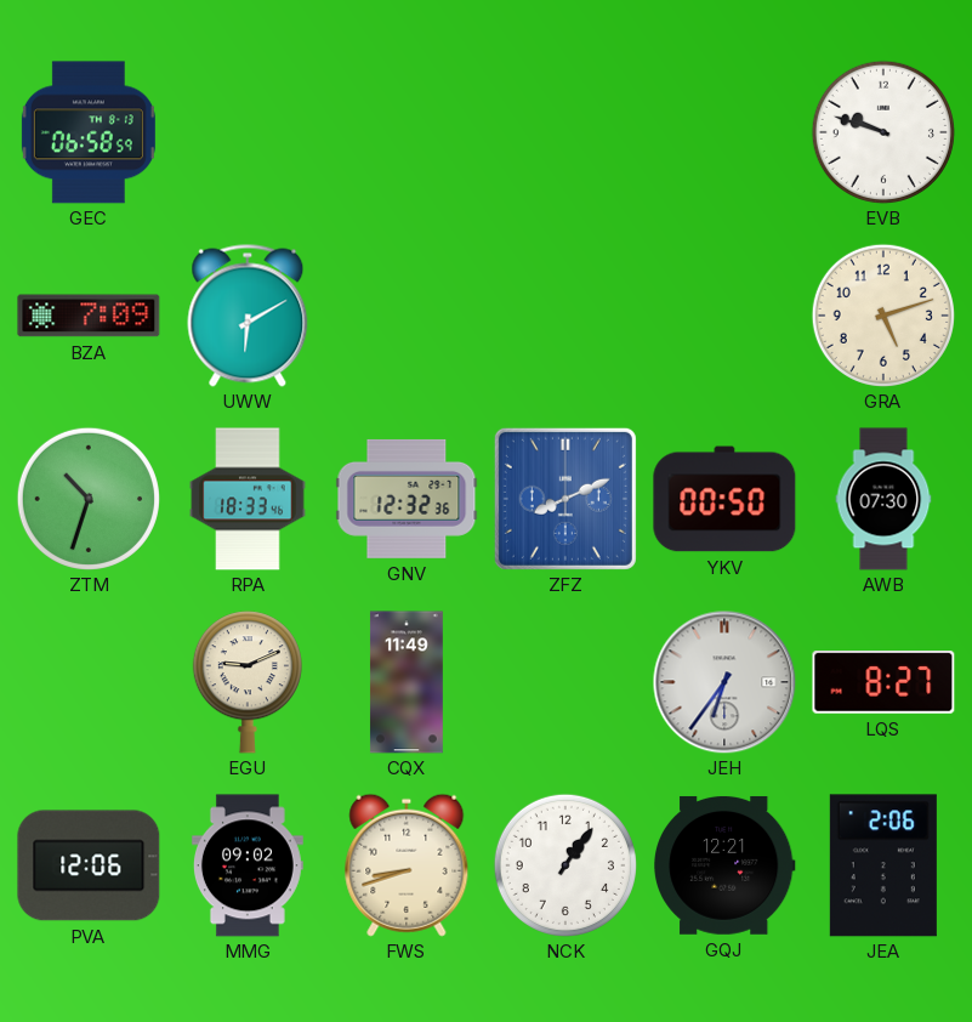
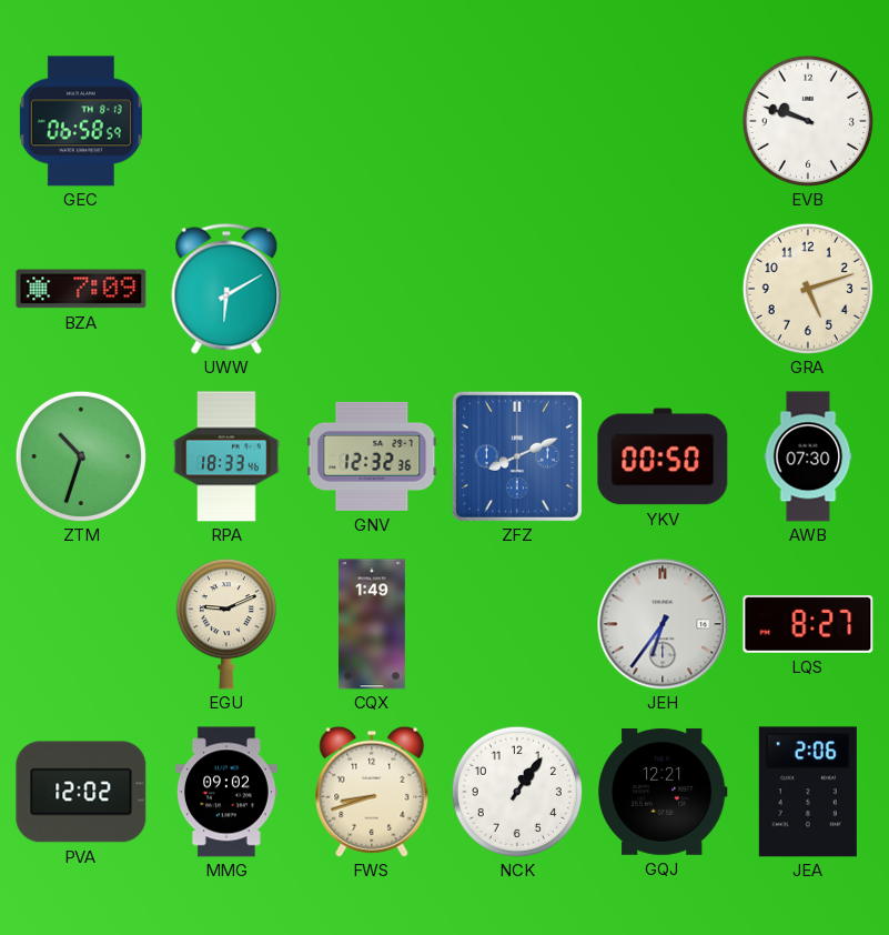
CQX: 11:49 -> 1:49 (372, 624)
PVA: 12:06 -> 12:02 (81, 792)
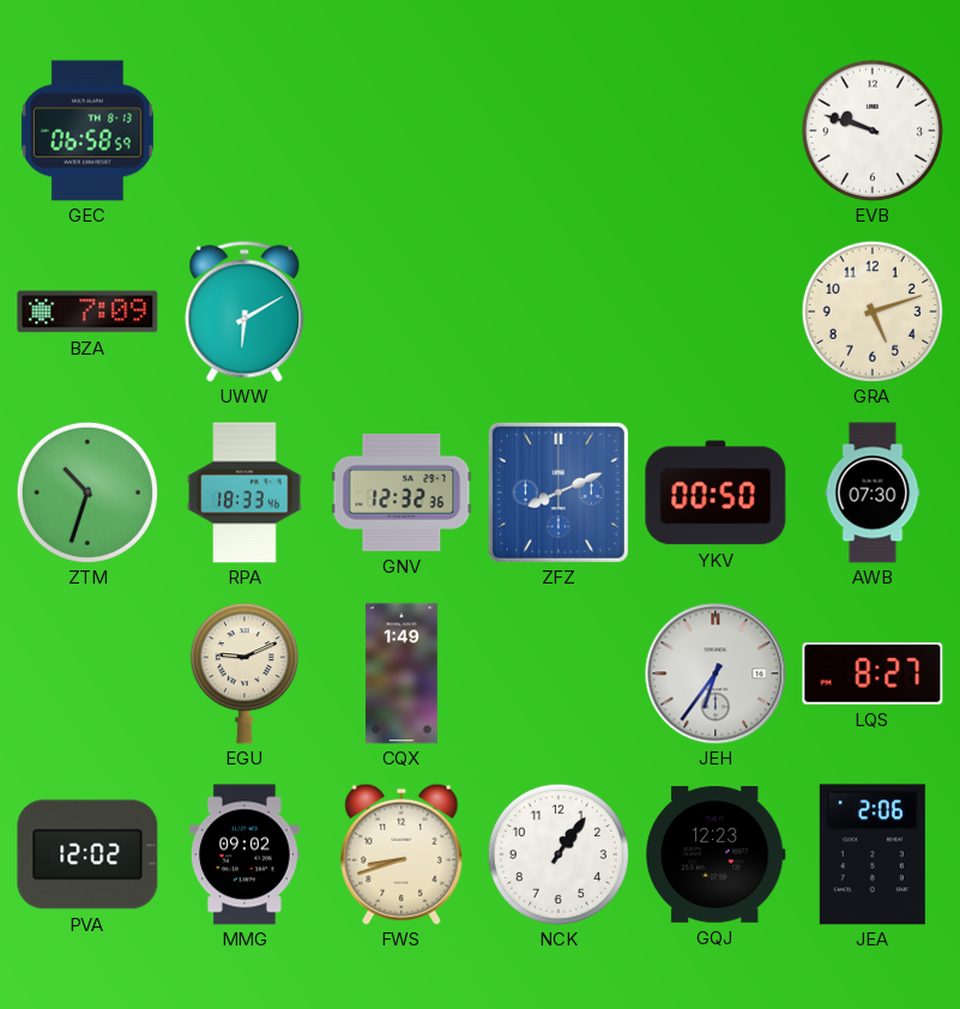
GQJ: 12:21 -> 12:23 (716, 854)
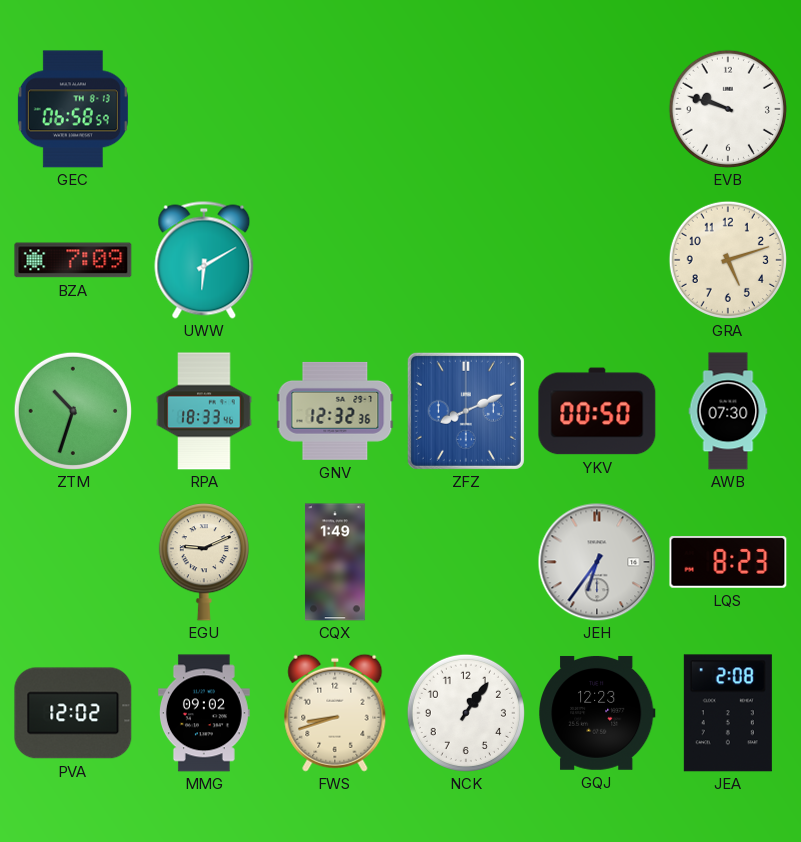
LQS: 8:27 -> 8:23 (728, 562)
JEA: 2:06 -> 2:08 (728, 713)
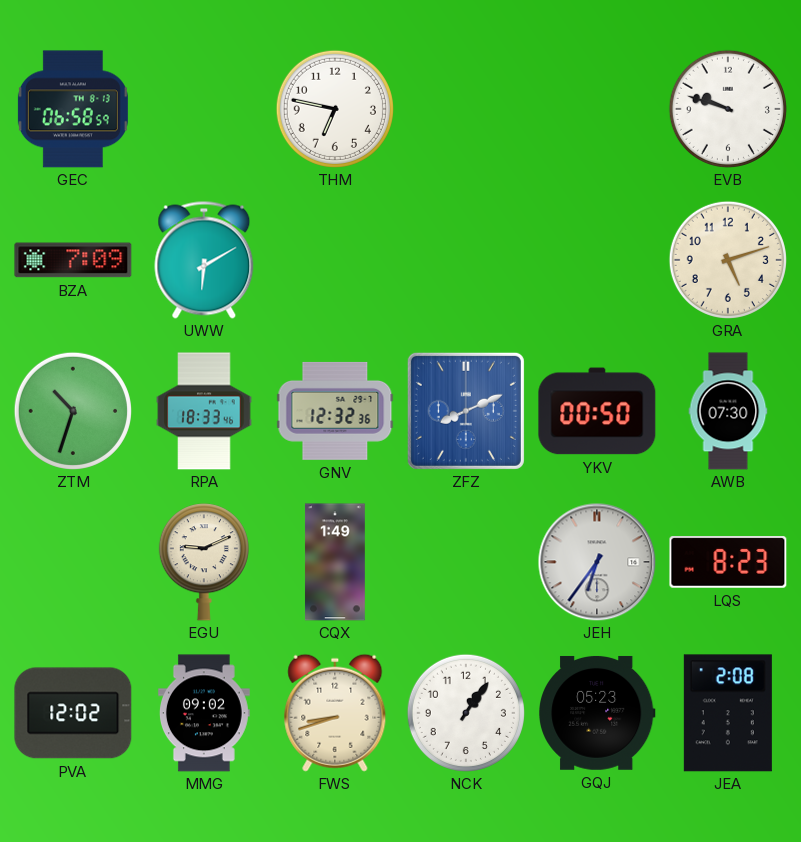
THM: none -> 6:47 (335, 109)
GQJ: 12:23 -> 05:23 (597, 713)
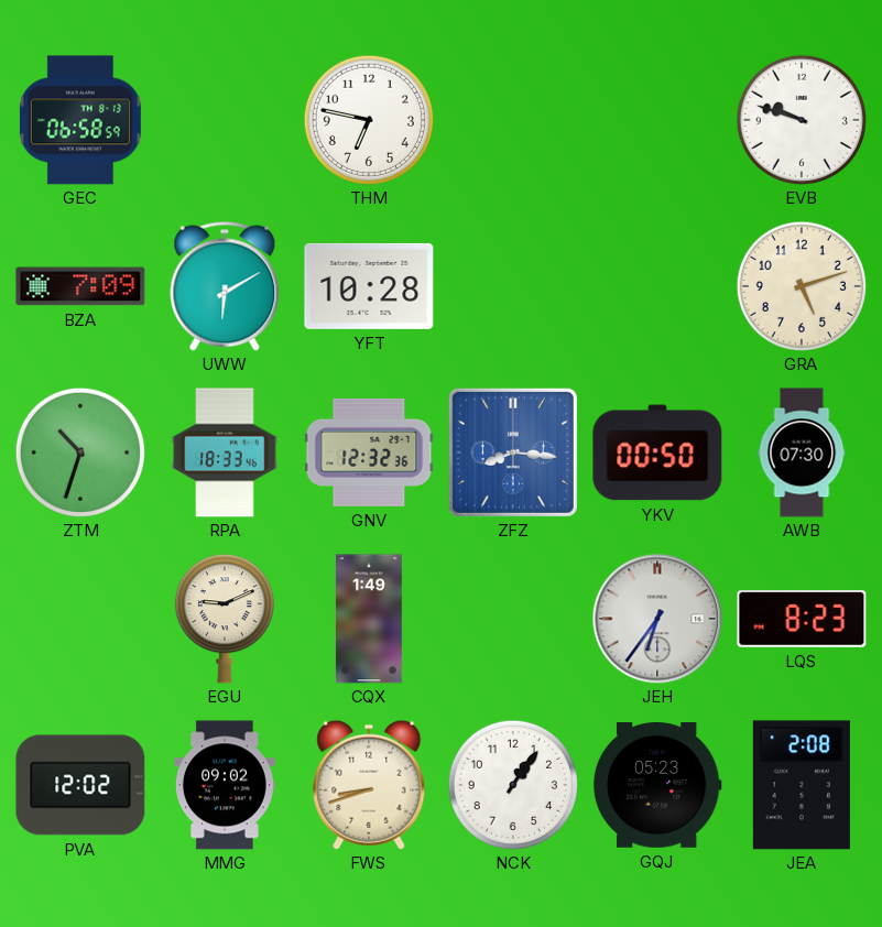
YFT: none -> 10:28 (369, 286)
ZFZ: 8:11 -> 8:16 (513, 452)
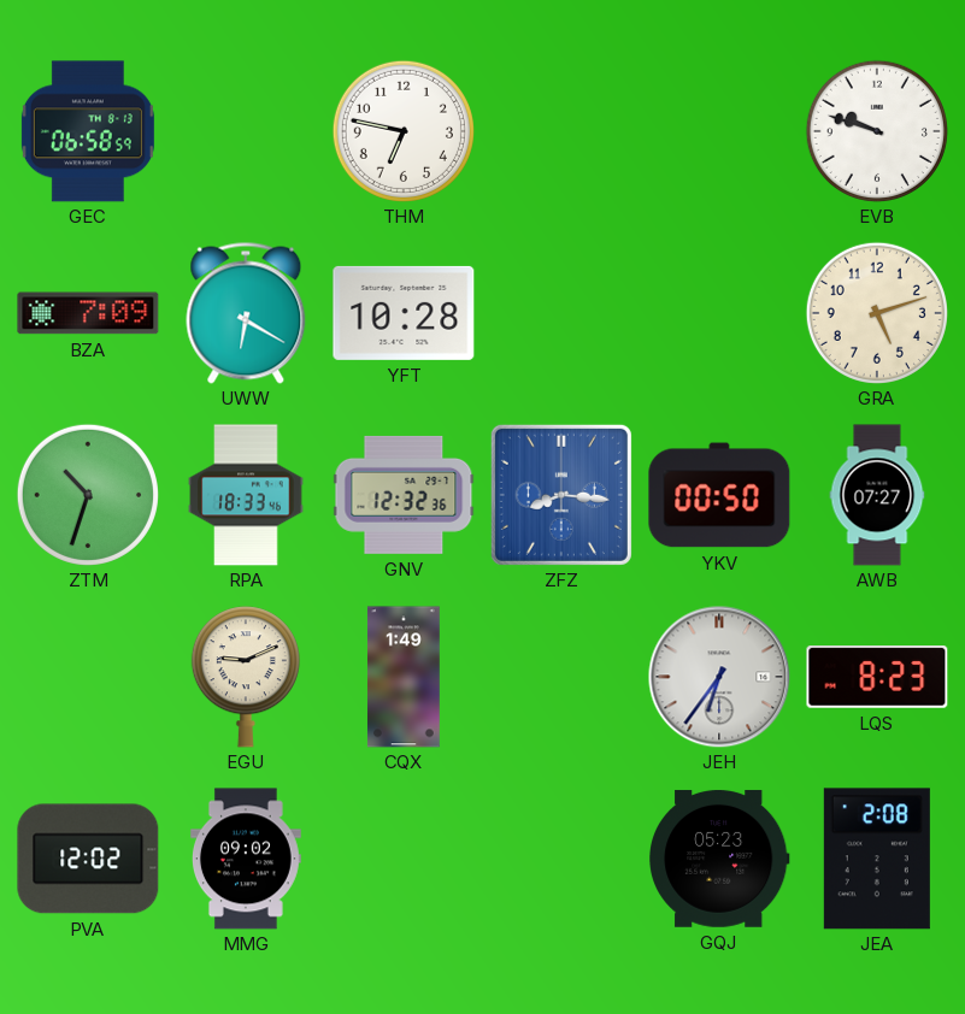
UWW: 6:10 -> 6:20 (246, 313)
AWB: 07:30 -> 07:27 (877, 495)
FWS: 8:42 -> none (369, 785)
NCK: 1:06 -> none (513, 785)
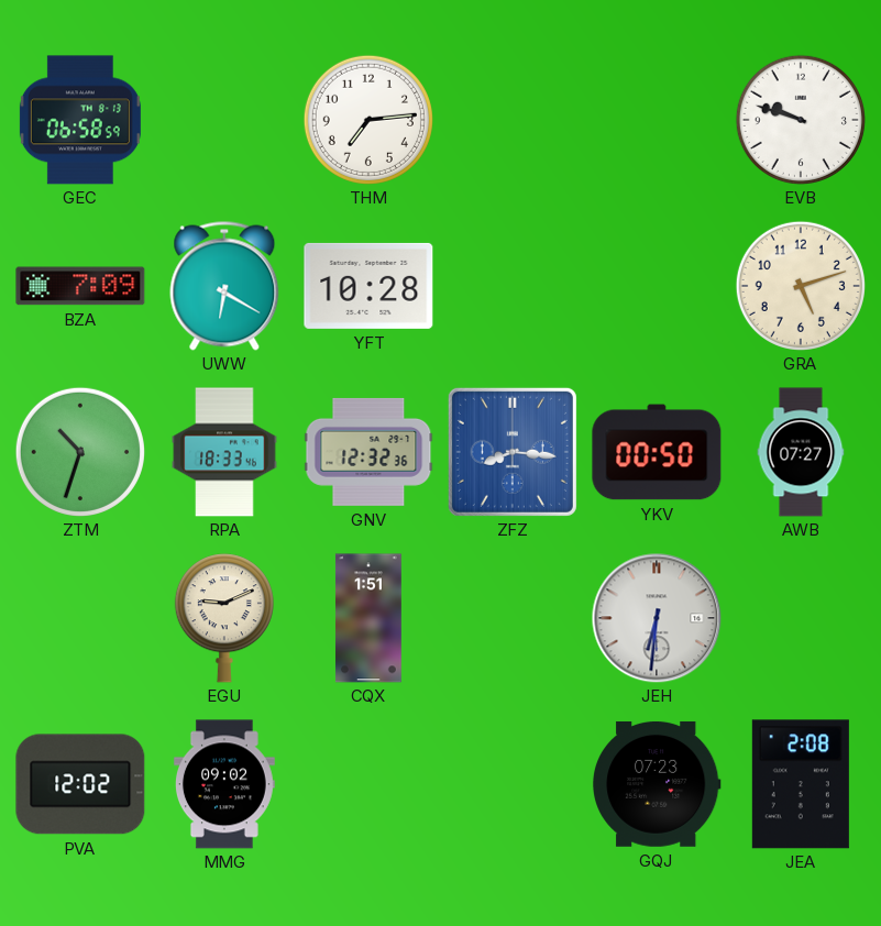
THM: 6:47 -> 7:14 (368, 120)
CQX: 1:49 -> 1:51 (368, 618)
JEH: 6:36 -> 6:31 (657, 618)
LQS: 8:23 -> none (877, 677)
GQJ: 05:23 -> 07:23 (657, 784)
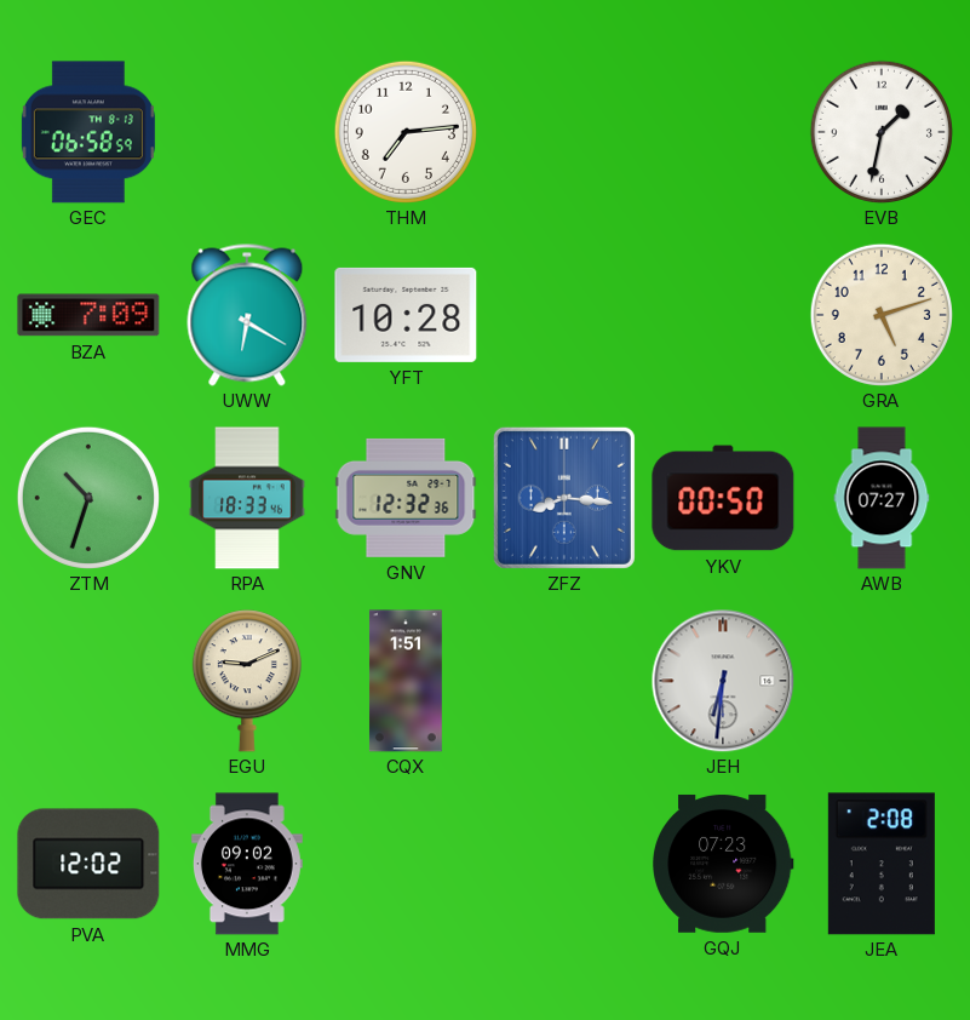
EVB: 9:48 -> 1:32 (882, 132)
